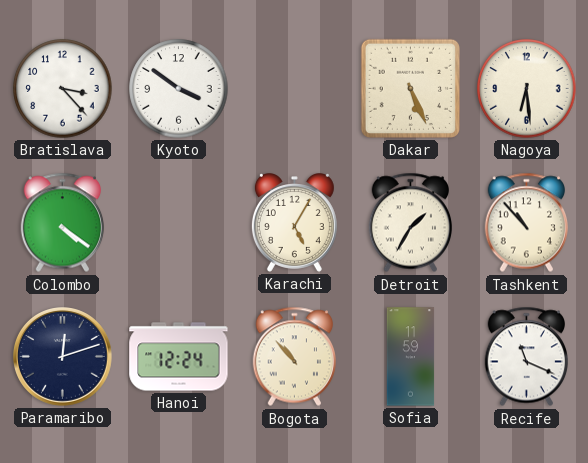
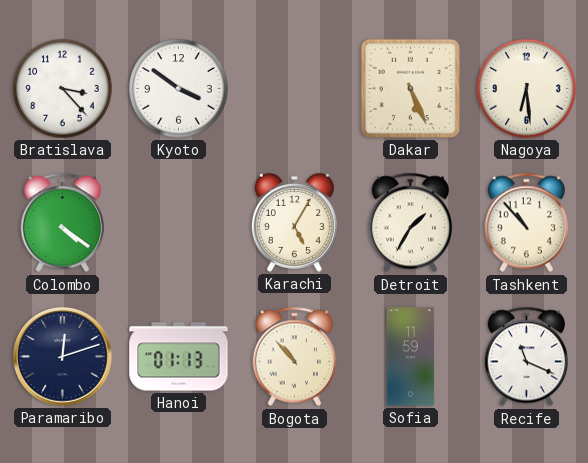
Hanoi: 12:24 -> 01:13 (179, 357)
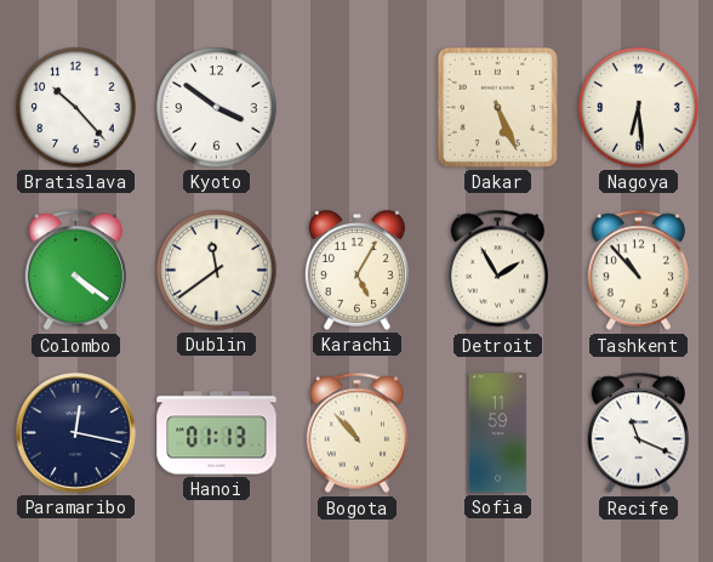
Bratislava: 3:23 -> 10:23 (76, 108)
Dublin: none -> 11:39 (217, 271)
Detroit: 1:35 -> 1:55 (497, 271)
Paramaribo: 12:12 -> 12:17 (76, 433)
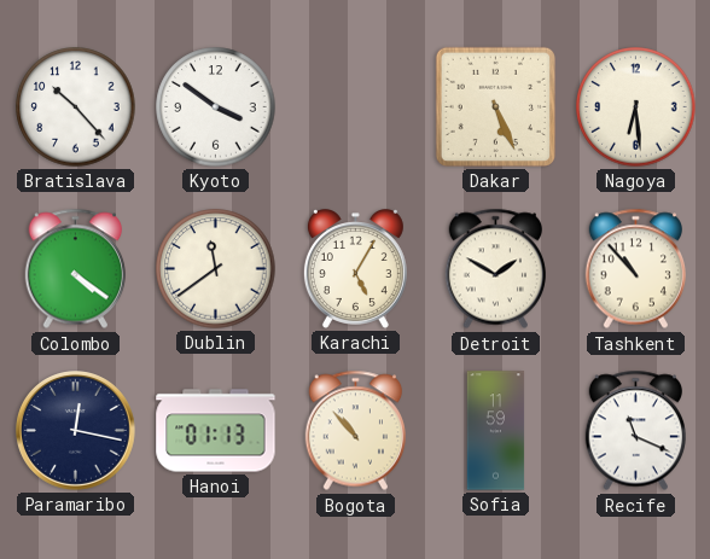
Detroit: 1:55 -> 1:50 (495, 269)
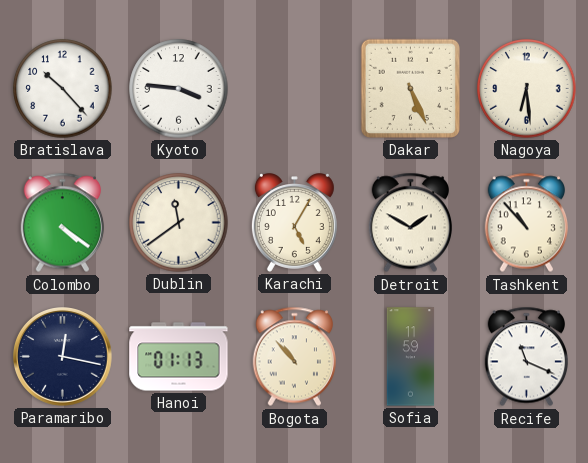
Kyoto: 3:51 -> 3:46 (179, 89)
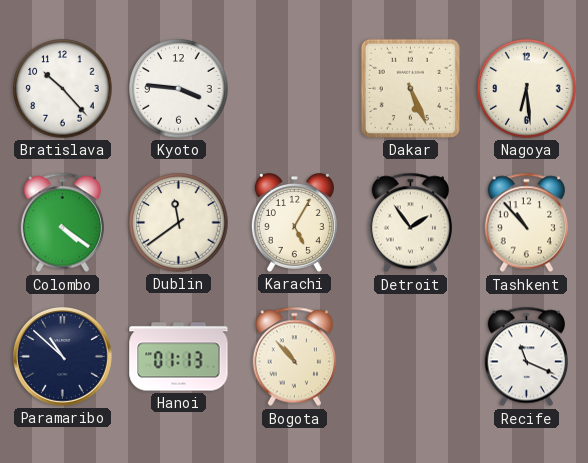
Detroit: 1:50 -> 1:54 (410, 223)
Paramaribo: 12:17 -> 10:52 (63, 357)
Sofia: 11:59 -> none (411, 357)
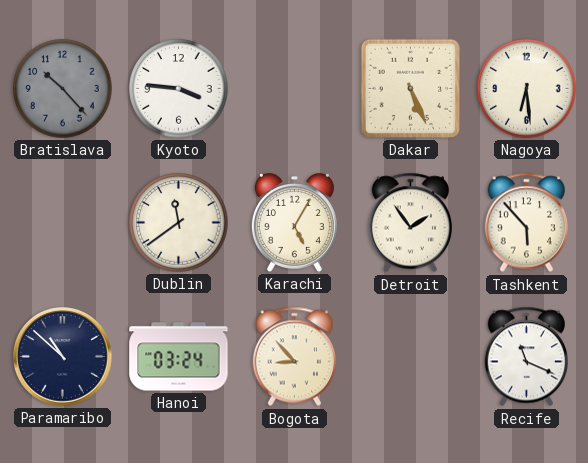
Bratislava dial: white -> grey (63, 89)
Colombo: 4:21 -> none (62, 223)
Tashkent: 10:53 -> 5:53 (526, 223)
Hanoi: 01:13 -> 03:24 (179, 357)
Bogota: 10:53 -> 8:53 (294, 357)
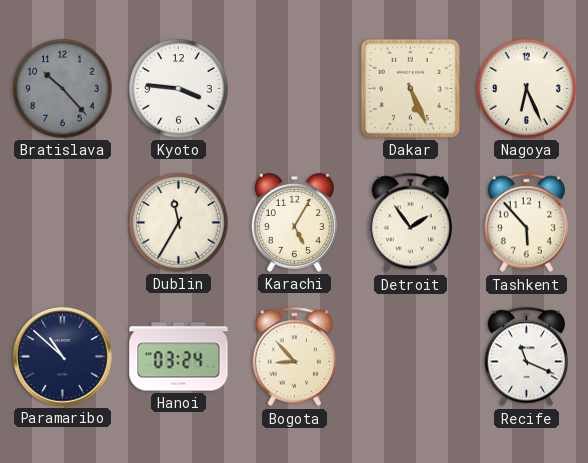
Nagoya: 6:29 -> 6:26 (527, 89)
Dublin: 11:39 -> 11:35 (179, 223)
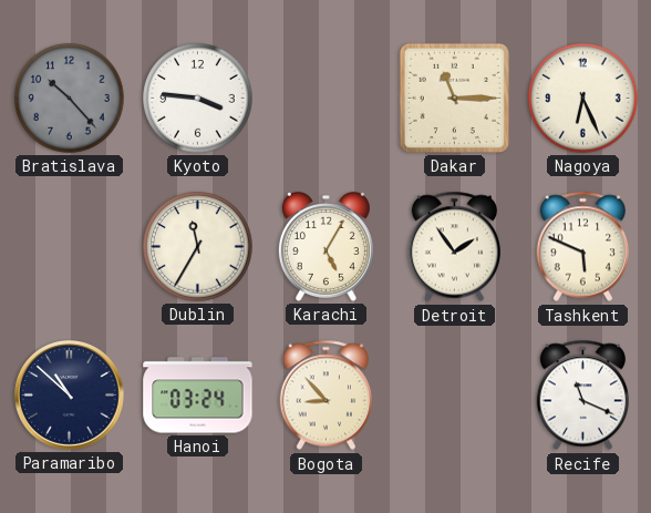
Dakar: 5:26 -> 11:15 (454, 98)
Tashkent: 5:53 -> 5:49 (582, 247)
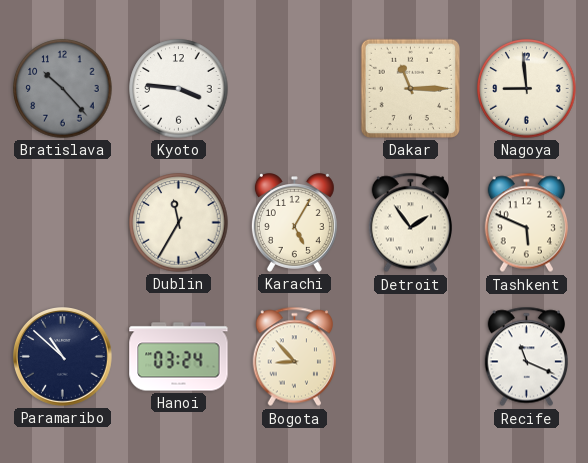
Nagoya: 6:26 -> 8:59 (527, 89)
